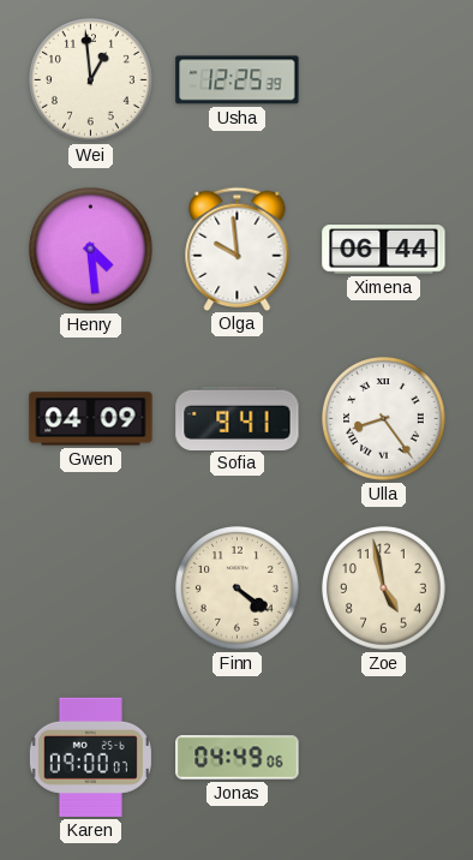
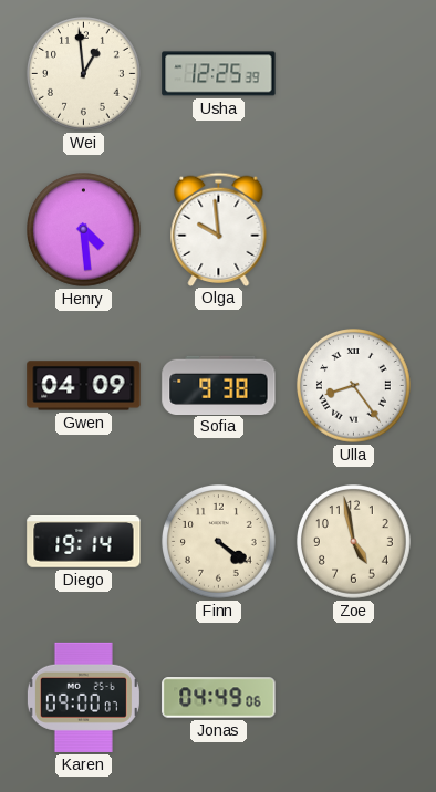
Ximena: 06:44 -> none (384, 250)
Sofia: 9:41 -> 9:38 (219, 385)
Diego: none -> 19:14 (84, 542)
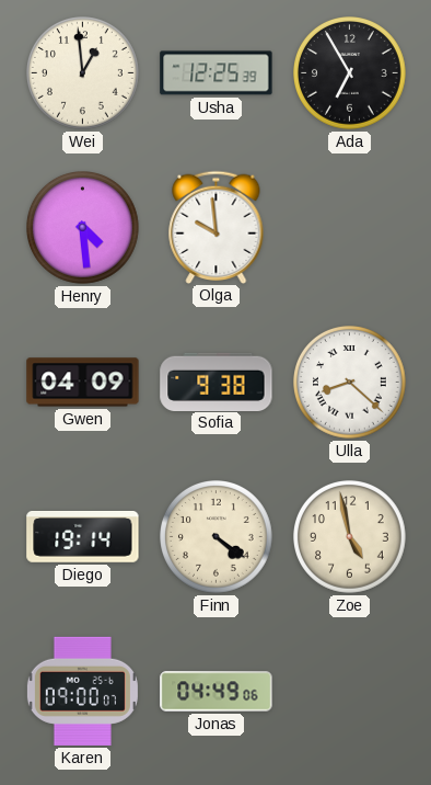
Ada: none -> 6:55 (350, 73)
Ulla: 8:24 -> 8:22 (350, 383)
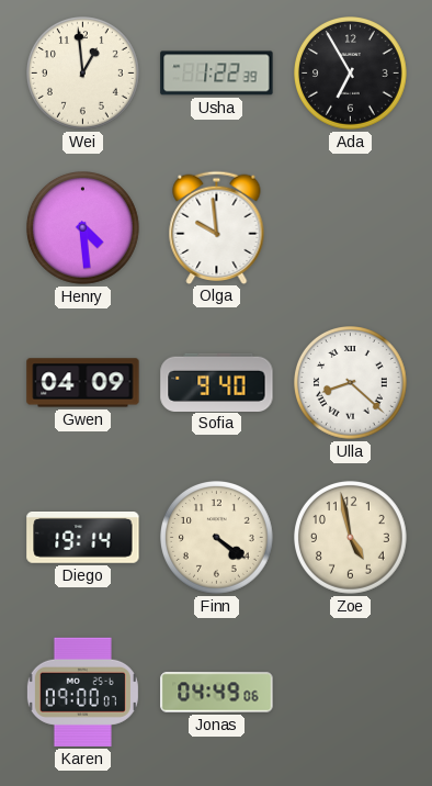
Usha: 12:25 -> 1:22 (217, 74)
Sofia: 9:38 -> 9:40 (217, 382)
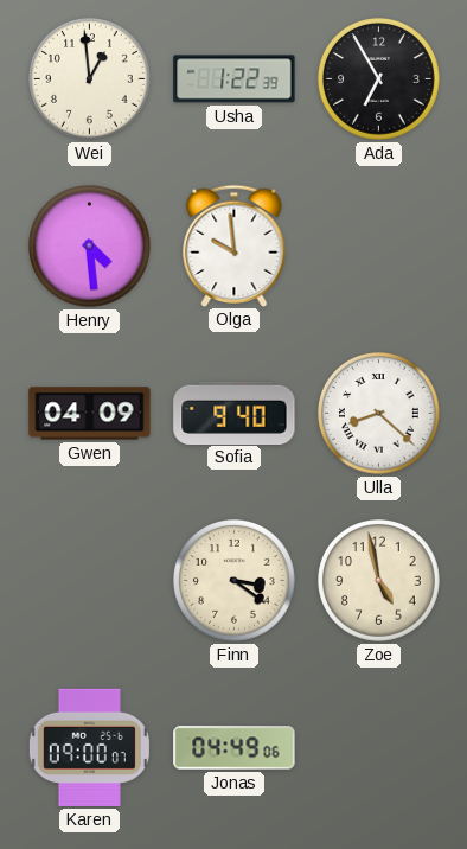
Diego: 19:14 -> none (83, 538)
Finn: 4:21 -> 3:21 (235, 581)
